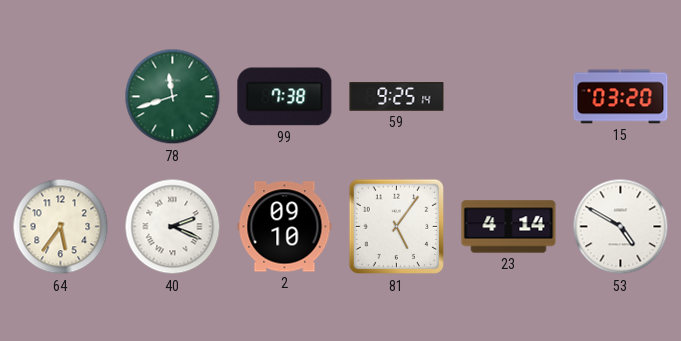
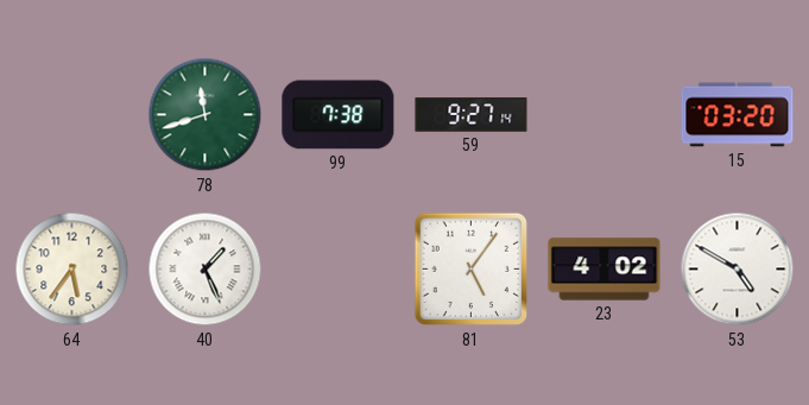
59: 9:25 -> 9:27 (472, 115)
40: 2:19 -> 1:26 (206, 270)
2: 09:10 -> none (285, 227)
23: 4:14 -> 4:02 (605, 270)
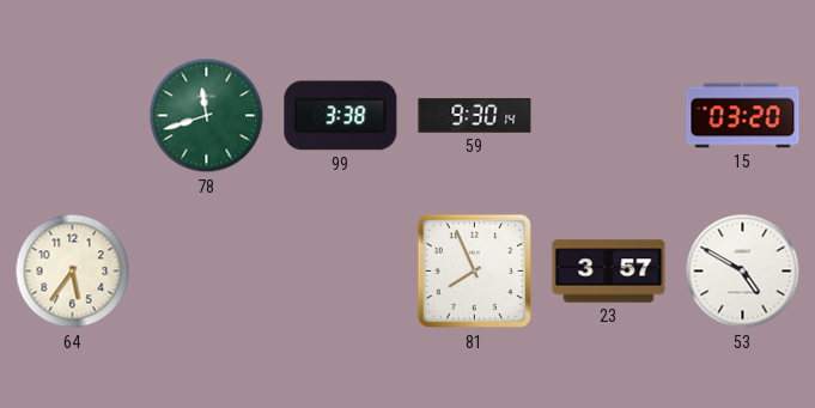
99: 7:38 -> 3:38 (341, 116)
59: 9:27 -> 9:30 (475, 116)
40: 1:26 -> none (206, 270)
81: 5:06 -> 7:56 (475, 272)
23: 4:02 -> 3:57 (609, 272)
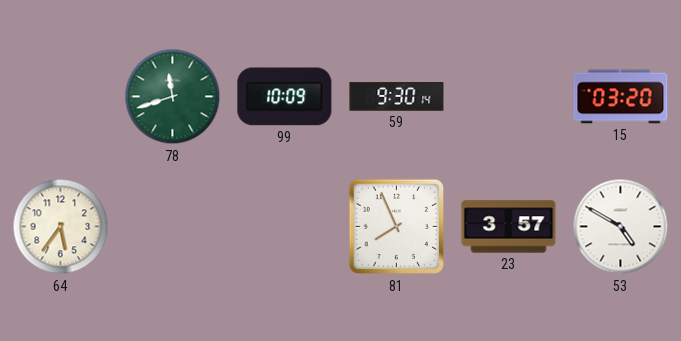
99: 3:38 -> 10:09 (285, 97)
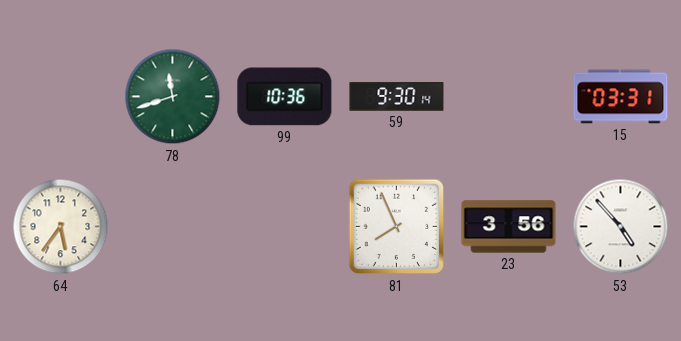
99: 10:09 -> 10:36 (285, 97)
15: 03:20 -> 03:31 (621, 97)
23: 3:57 -> 3:56 (509, 227)
53: 4:50 -> 4:53 (621, 227)
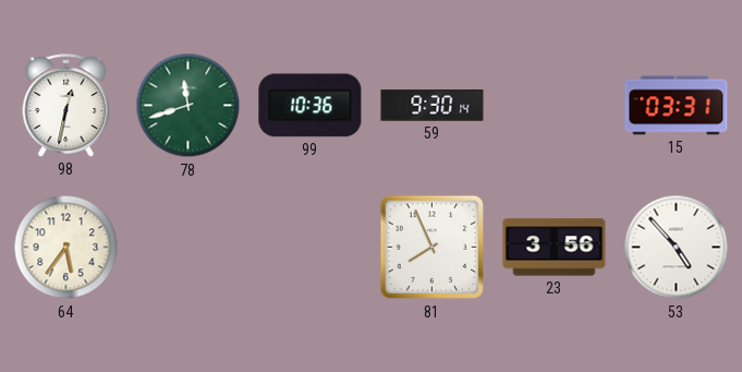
98: none -> 12:32 (66, 106)
